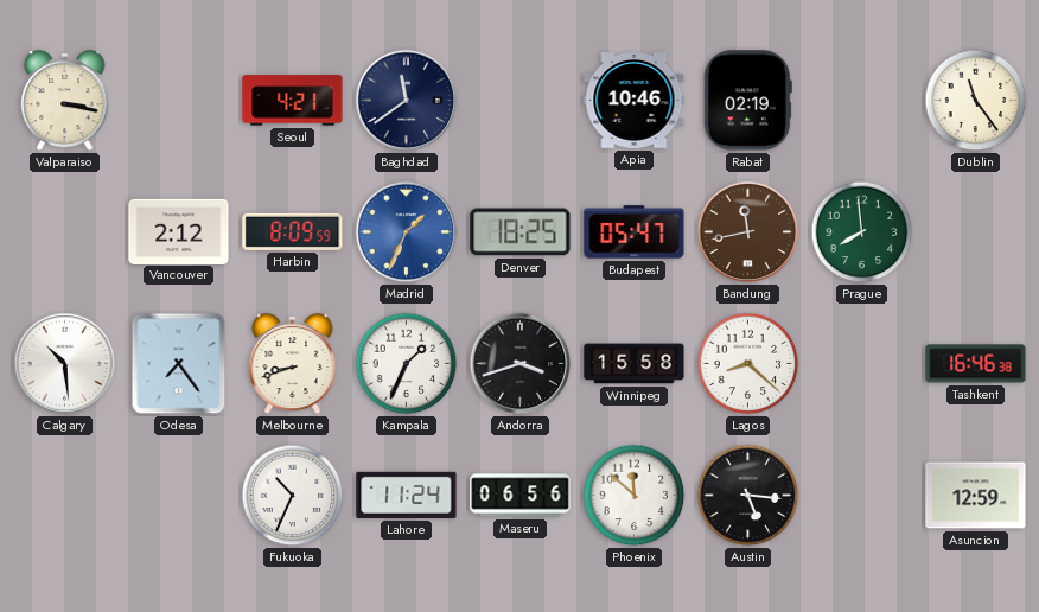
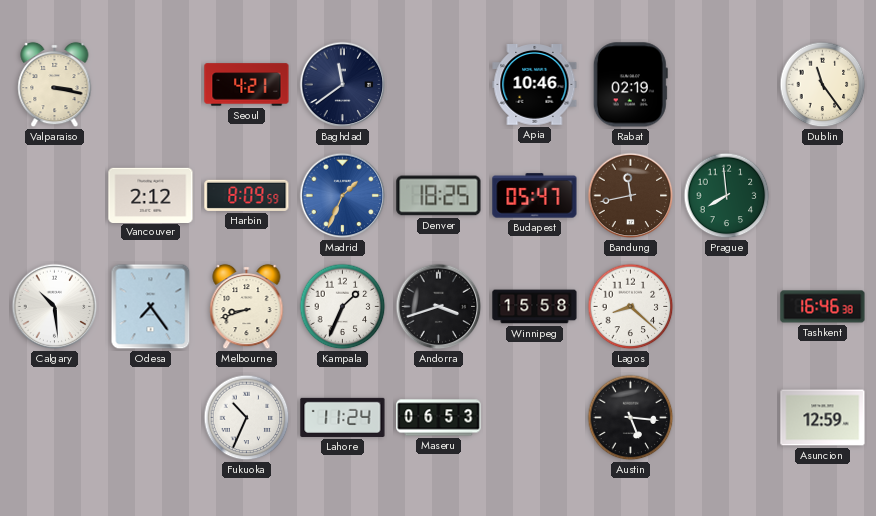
Maseru: 06:56 -> 06:53 (439, 418)
Phoenix: 11:52 -> none (635, 496)
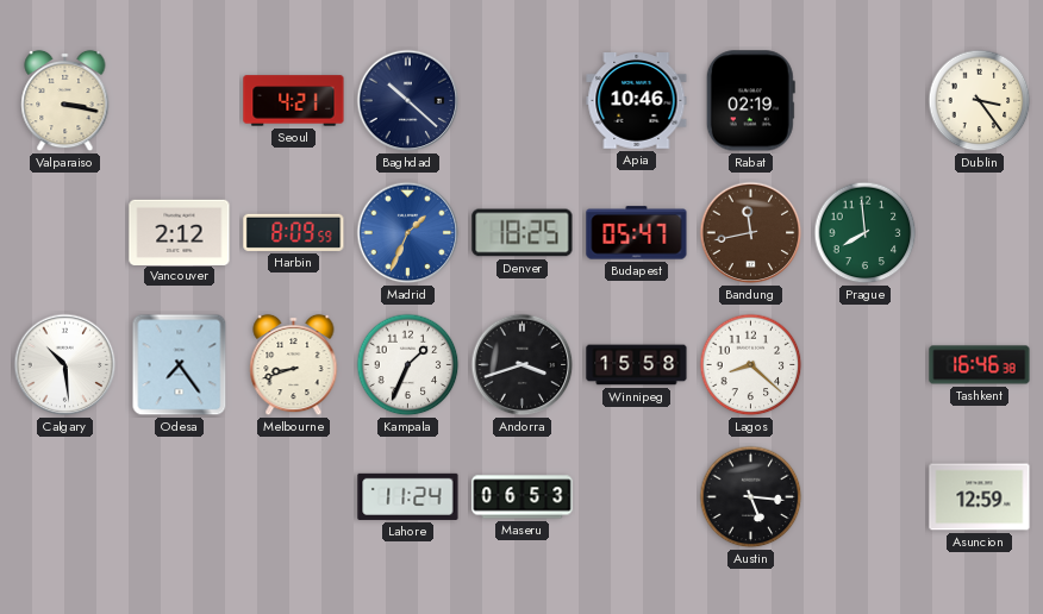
Baghdad: 11:39 -> 10:22 (408, 101)
Dublin: 11:24 -> 3:24 (980, 101)
Fukuoka: 10:34 -> none (247, 418)
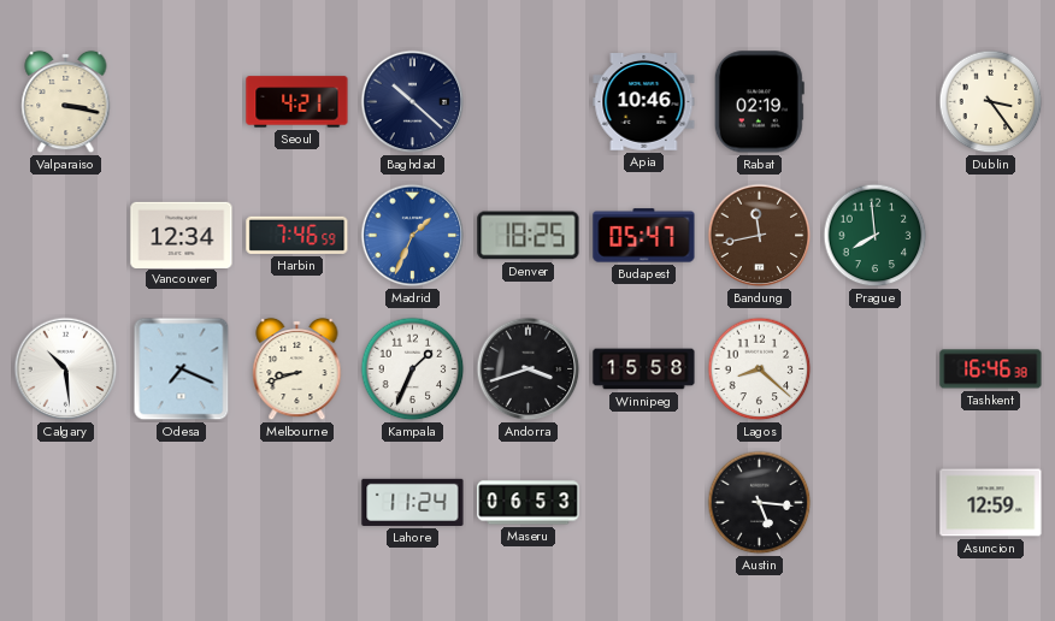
Vancouver: 2:12 -> 12:34 (182, 235)
Harbin: 8:09 -> 7:46 (297, 235)
Odesa: 7:24 -> 7:19 (182, 369)
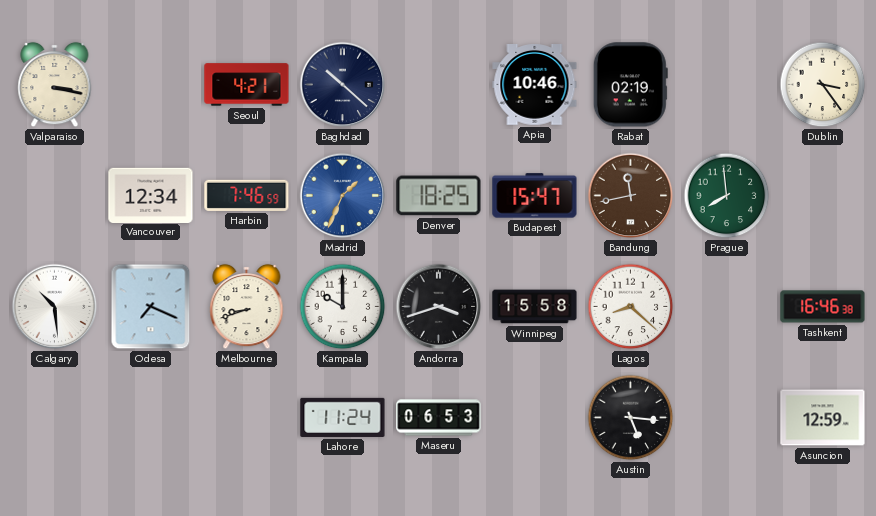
Budapest: 05:47 -> 15:47 (535, 196)
Kampala: 1:34 -> 10:00 (343, 307)
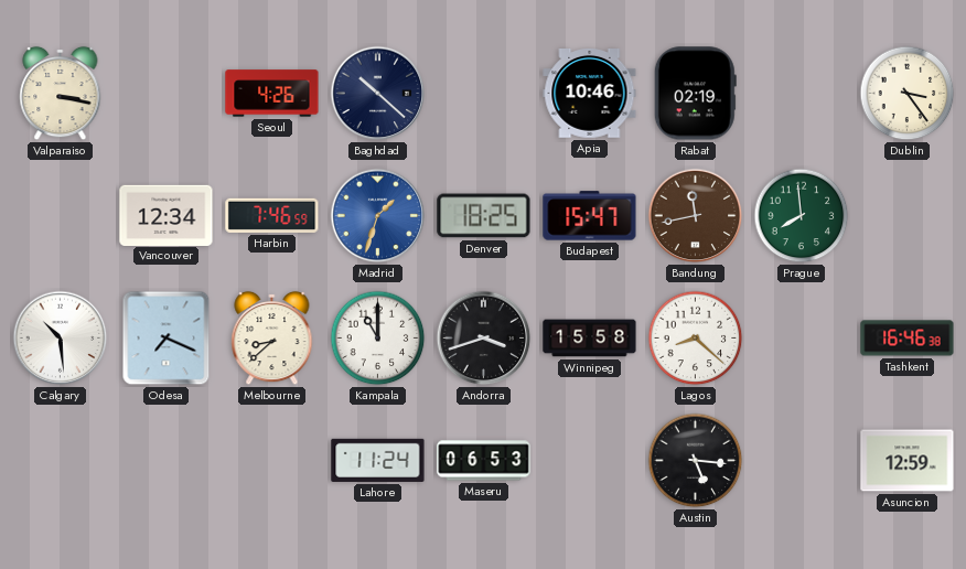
Seoul: 4:21 -> 4:26 (272, 94)
Madrid: 1:34 -> 1:33 (378, 216)
Melbourne: 8:42 -> 8:38 (272, 339)
Kampala: 10:00 -> 11:00 (378, 339)
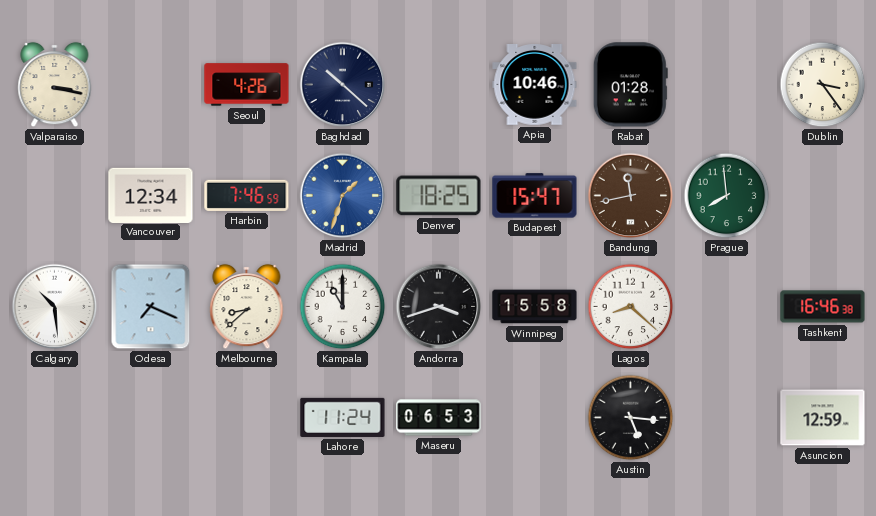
Rabat: 02:19 -> 01:28 (630, 85)
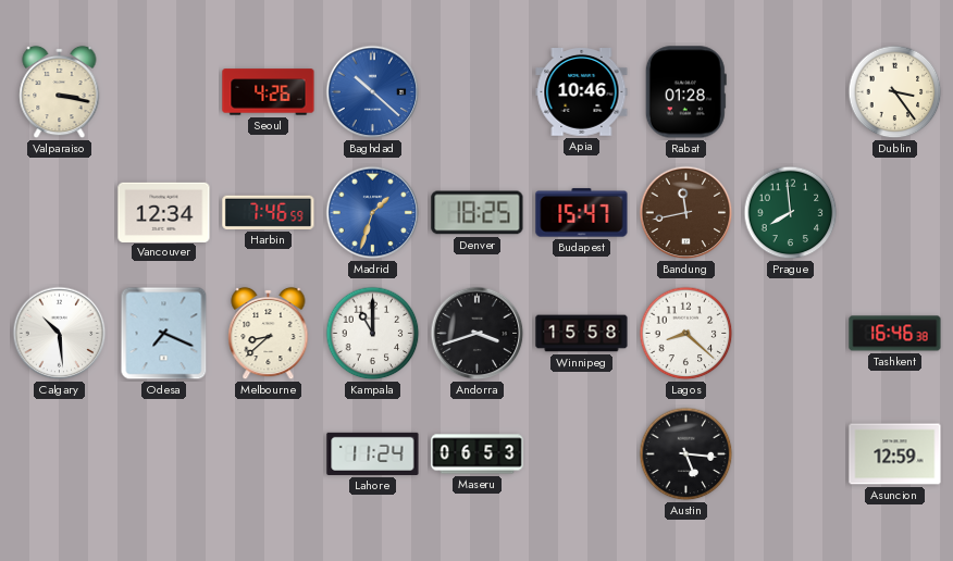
Baghdad dial: navy -> blue (373, 92)
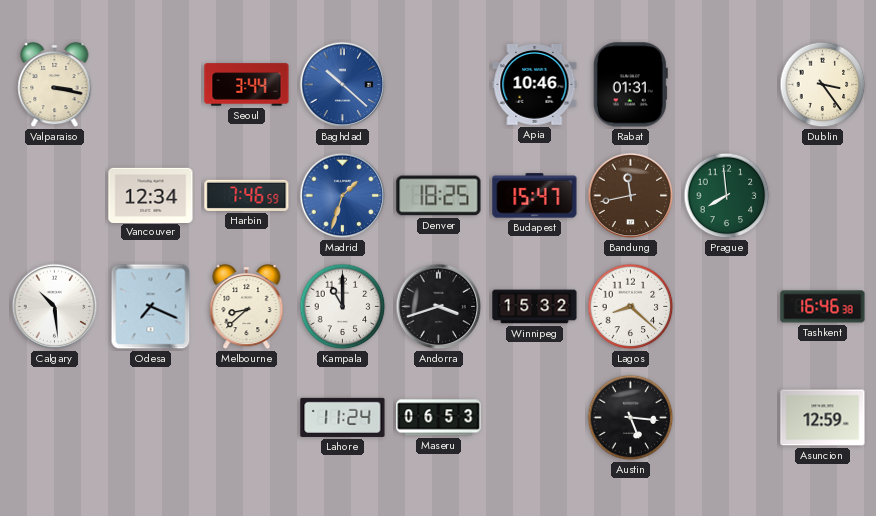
Seoul: 4:26 -> 3:44 (247, 85)
Rabat: 01:28 -> 01:31 (630, 85)
Winnipeg: 15:58 -> 15:32 (535, 307)
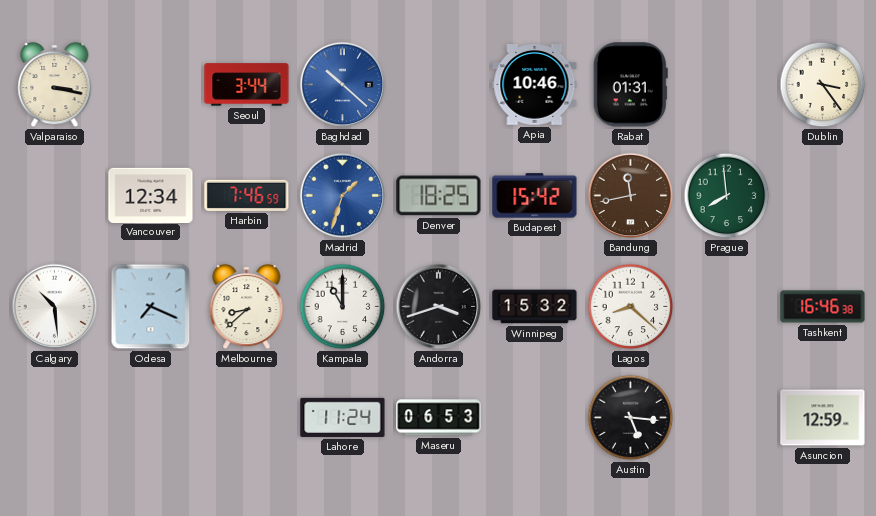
Budapest: 15:47 -> 15:42 (535, 196)
